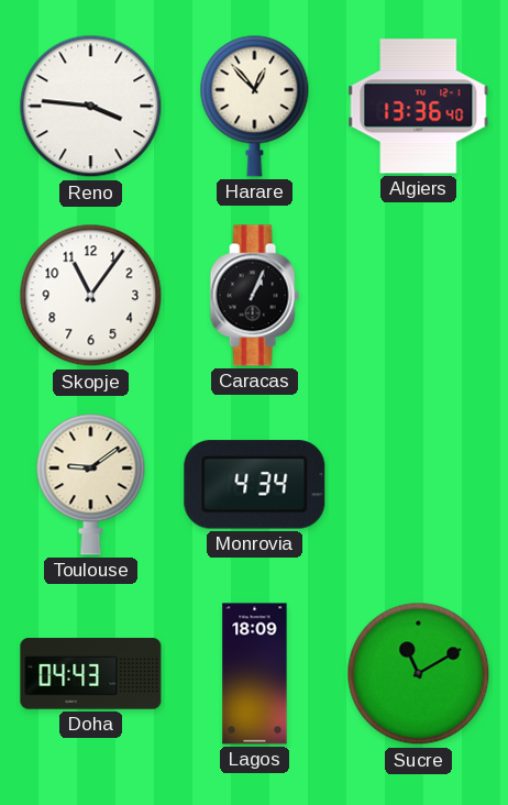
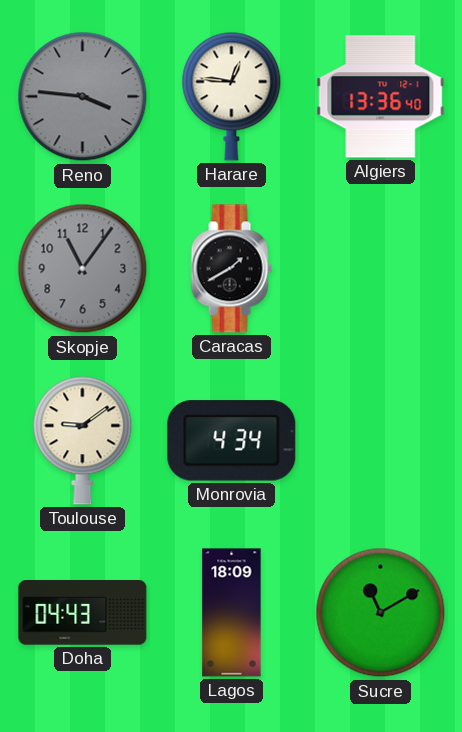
Reno dial: white -> grey (83, 97)
Harare: 12:53 -> 12:46 (232, 96)
Skopje dial: white -> grey (83, 269)
Caracas: 1:04 -> 1:40 (231, 269)
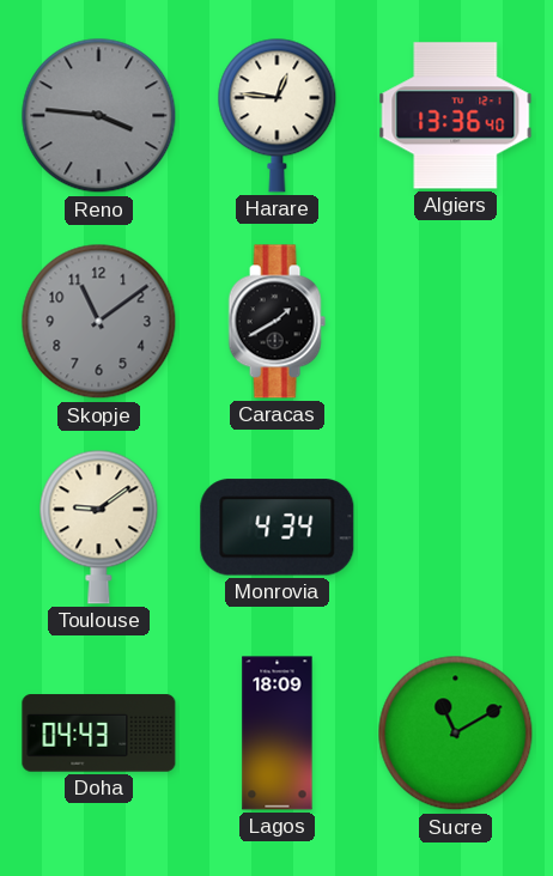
Skopje: 11:06 -> 11:09 (99, 322)
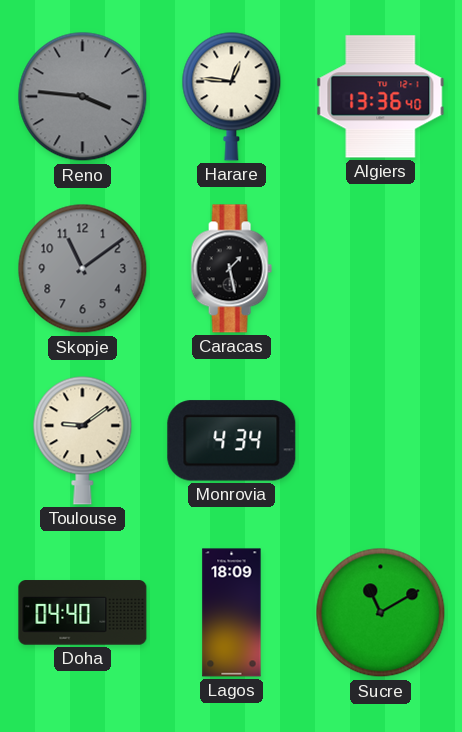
Caracas: 1:40 -> 1:28 (231, 269)
Doha: 04:43 -> 04:40 (83, 613)
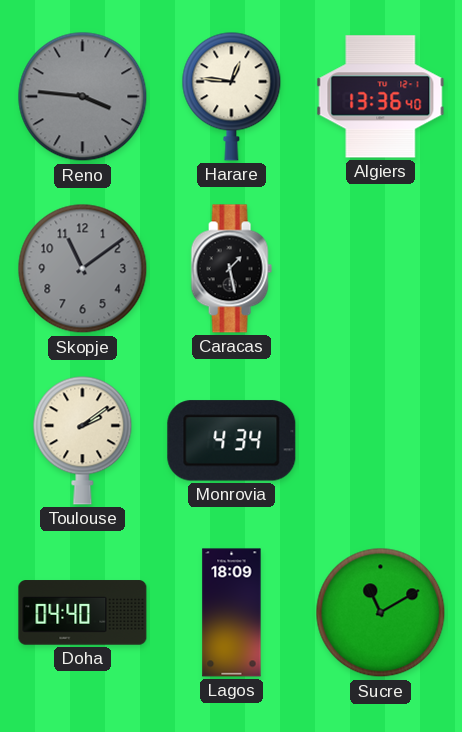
Toulouse: 9:09 -> 2:09 (83, 440)
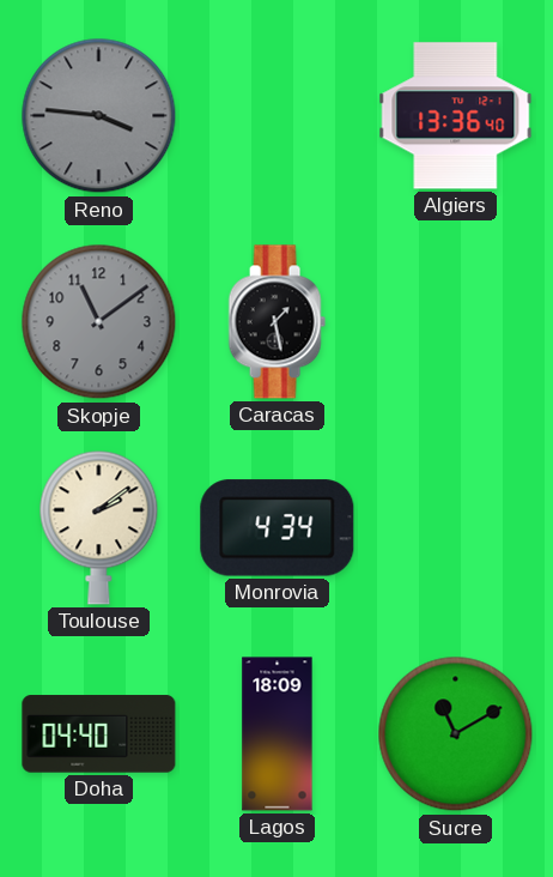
Harare: 12:46 -> none (232, 96)
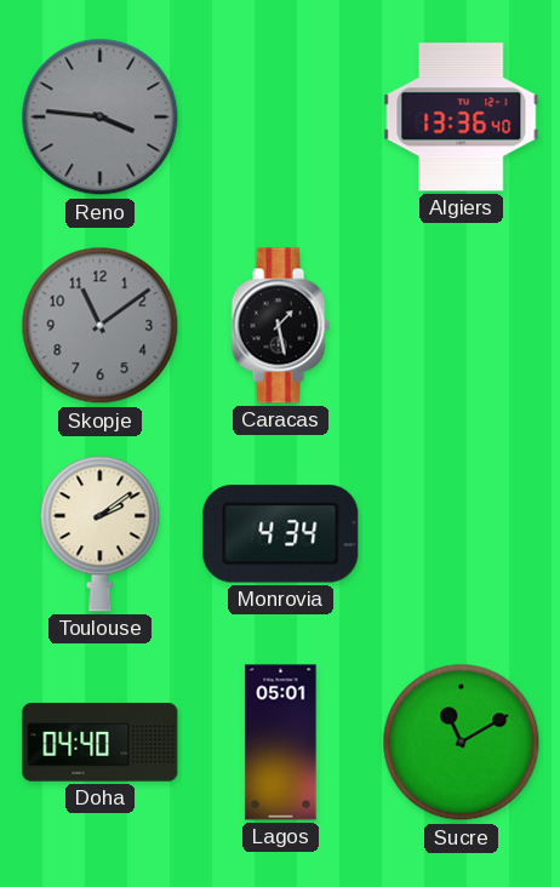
Lagos: 18:09 -> 05:01 (281, 743)
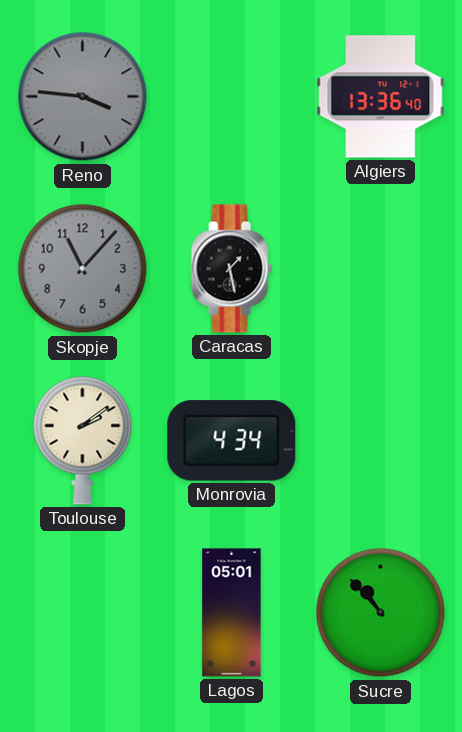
Skopje: 11:09 -> 11:07 (83, 269)
Doha: 04:40 -> none (101, 743)
Sucre: 11:10 -> 10:53 (381, 613)
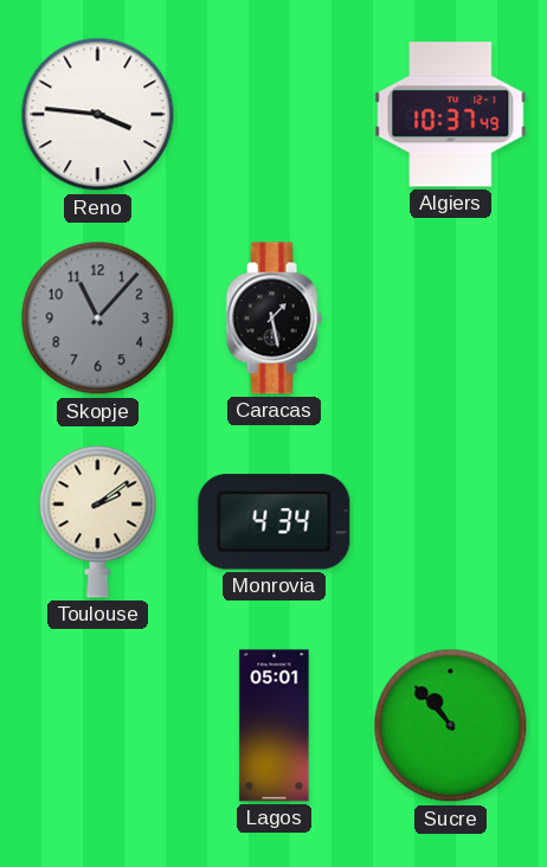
Reno dial: grey -> white (98, 115)
Algiers: 13:36 -> 10:37 (451, 115)
